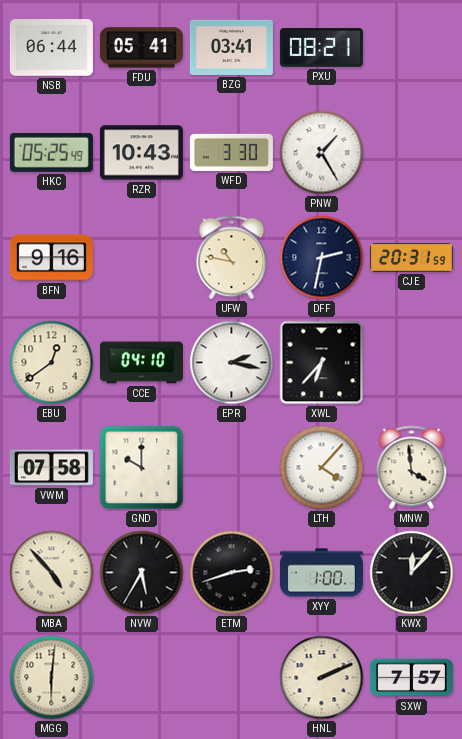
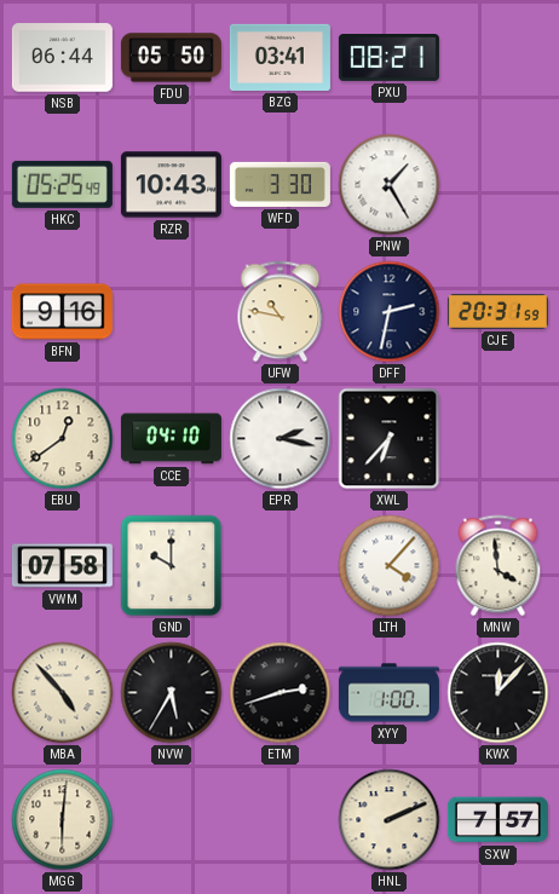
FDU: 05:41 -> 05:50 (171, 58)
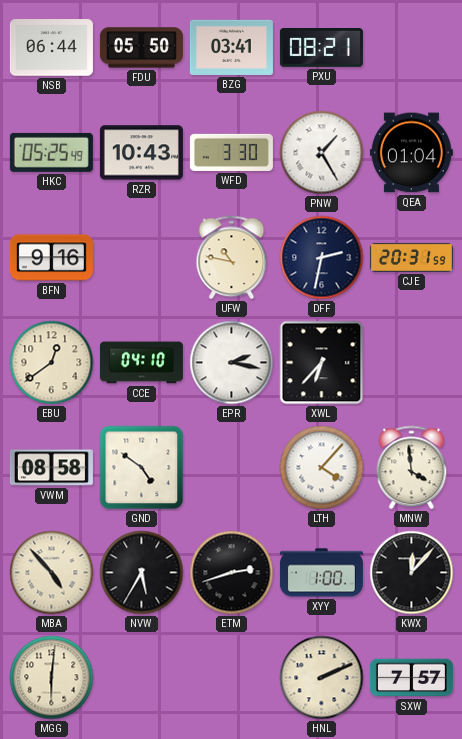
QEA: none -> 01:04 (411, 153)
VWM: 07:58 -> 08:58 (51, 468)
GND: 10:00 -> 4:51 (142, 468)
